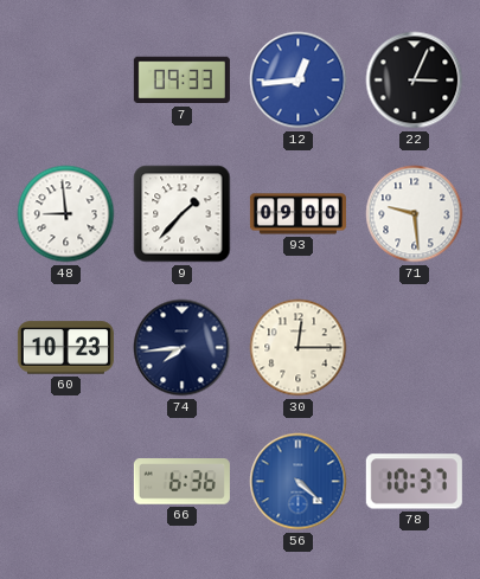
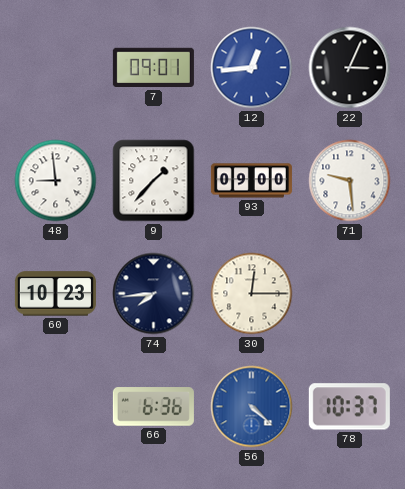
7: 09:33 -> 09:01 (153, 68)
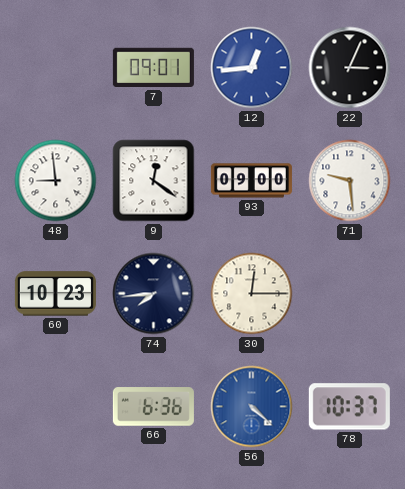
9: 1:37 -> 12:21 (154, 181)
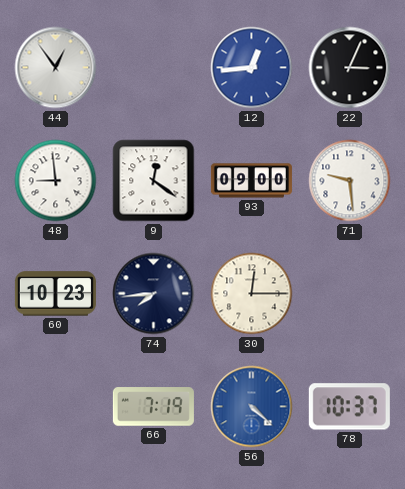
44: none -> 12:54 (56, 68)
7: 09:01 -> none (153, 68)
66: 6:36 -> 7:19 (153, 407)
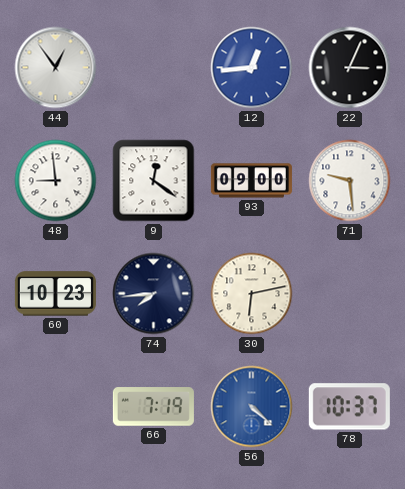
30: 12:15 -> 6:13 (252, 294)
